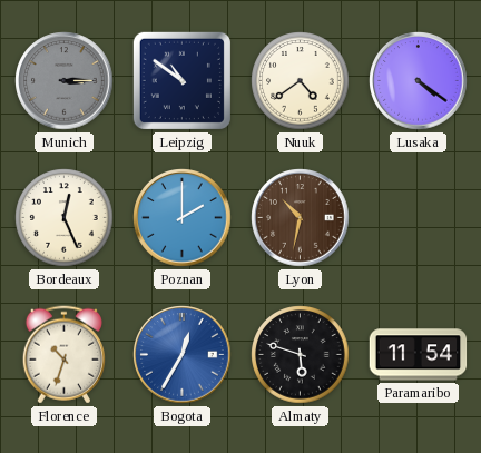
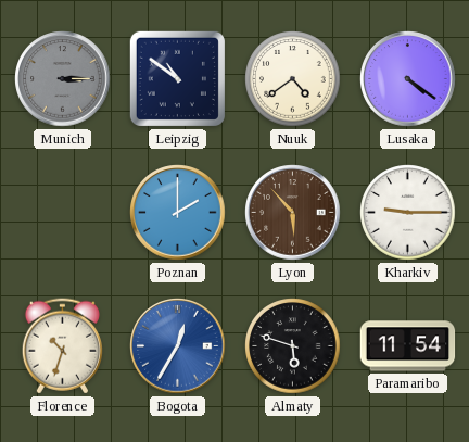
Bordeaux: 12:26 -> none (65, 218)
Lyon: 10:32 -> 5:53 (293, 213)
Kharkiv: none -> 9:15 (408, 213)
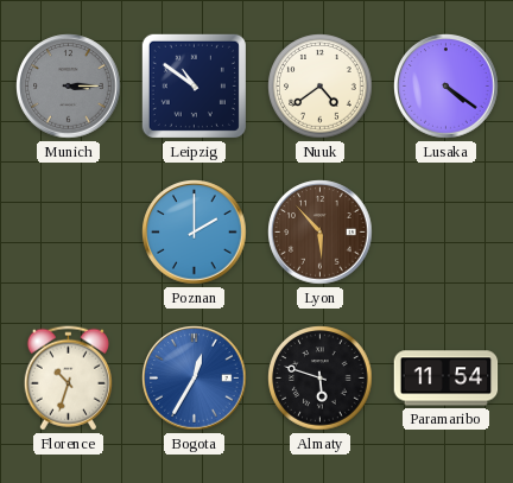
Kharkiv: 9:15 -> none (408, 213)
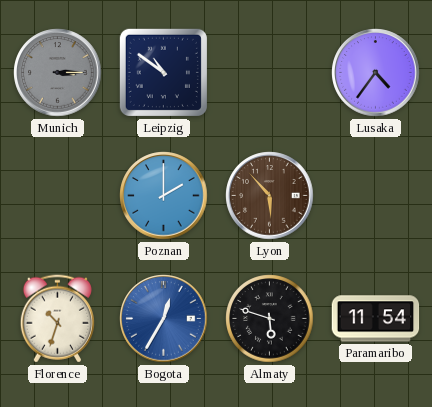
Nuuk: 4:39 -> none (321, 87)
Lusaka: 4:21 -> 4:36 (376, 73)
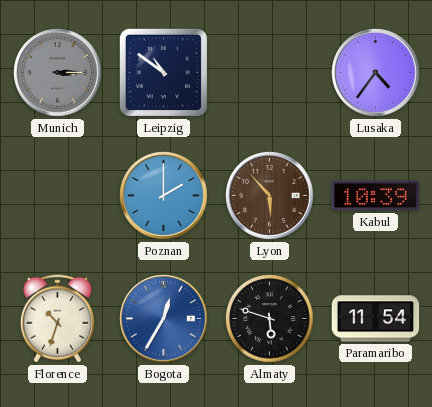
Kabul: none -> 10:39 (376, 196)
